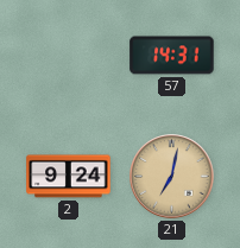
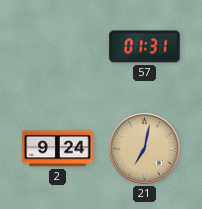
57: 14:31 -> 01:31 (145, 47)
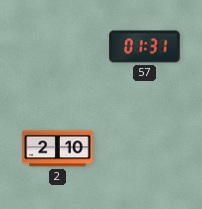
2: 9:24 -> 2:10 (58, 149)
21: 7:02 -> none (145, 149)
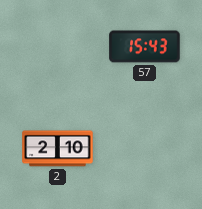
57: 01:31 -> 15:43 (145, 47)
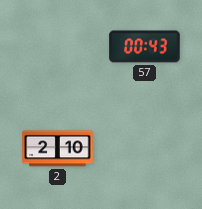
57: 15:43 -> 00:43 (145, 47)
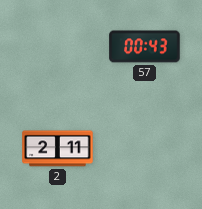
2: 2:10 -> 2:11 (58, 149)
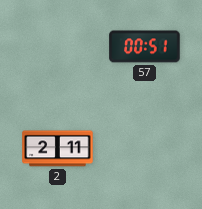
57: 00:43 -> 00:51 (145, 47)
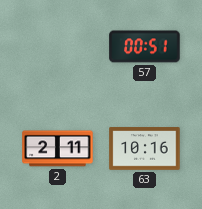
63: none -> 10:16 (145, 149)
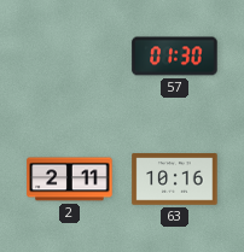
57: 00:51 -> 01:30 (175, 57)
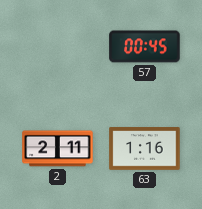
57: 01:30 -> 00:45 (145, 47)
63: 10:16 -> 1:16 (145, 149)
